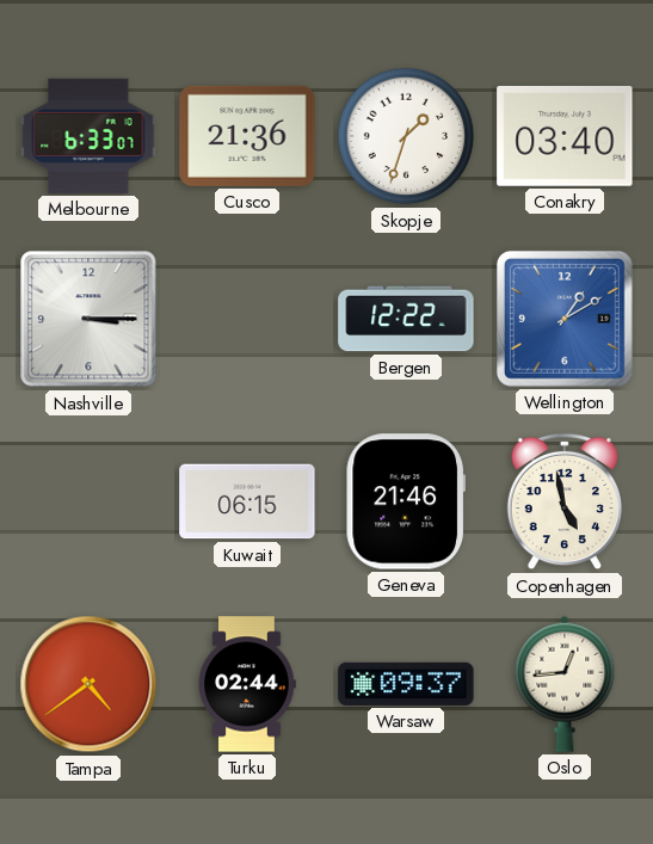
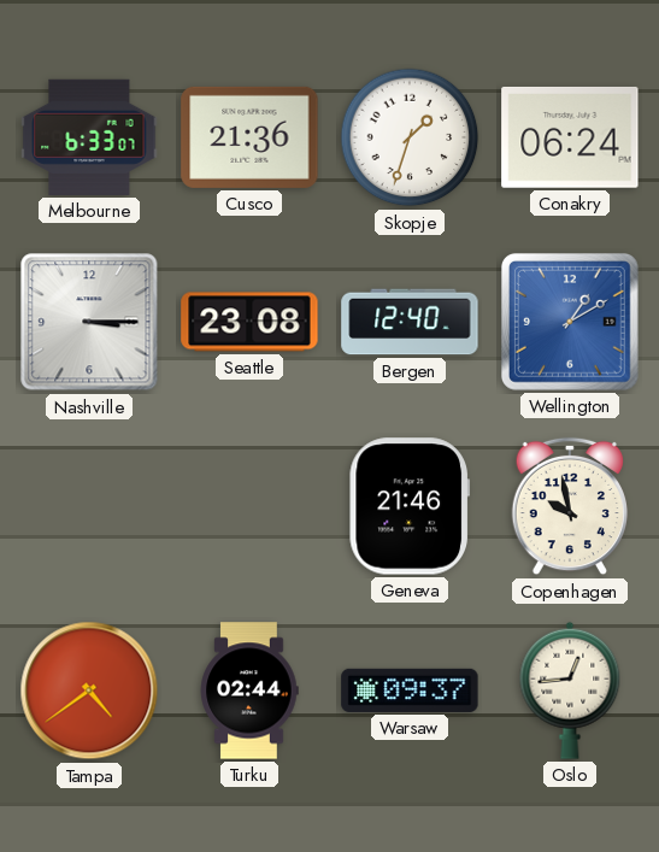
Conakry: 03:40 -> 06:24 (570, 137)
Seattle: none -> 23:08 (249, 322)
Bergen: 12:22 -> 12:40 (410, 322)
Kuwait: 06:15 -> none (247, 501)
Copenhagen: 4:58 -> 9:58 (570, 506)
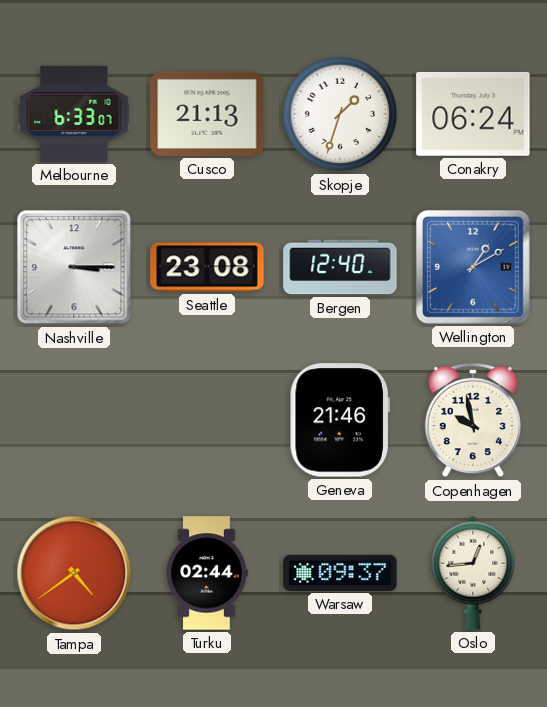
Cusco: 21:36 -> 21:13 (207, 114)
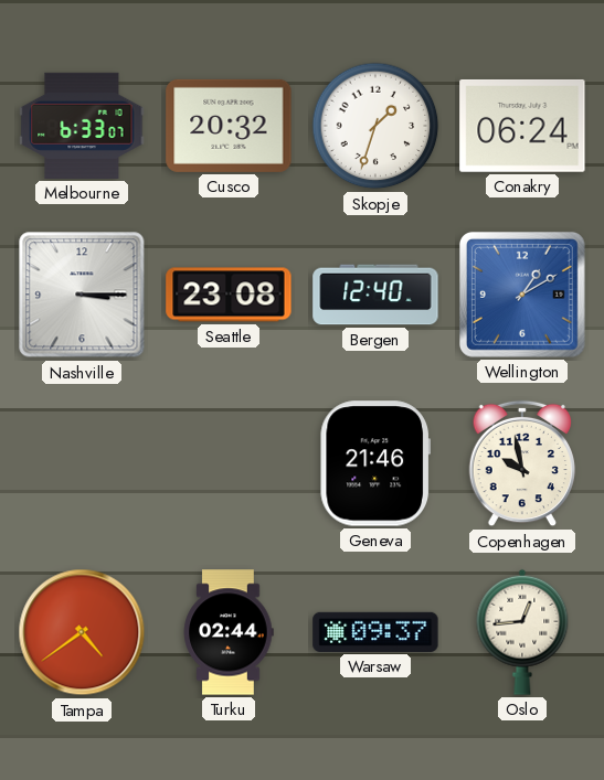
Cusco: 21:13 -> 20:32 (229, 126)
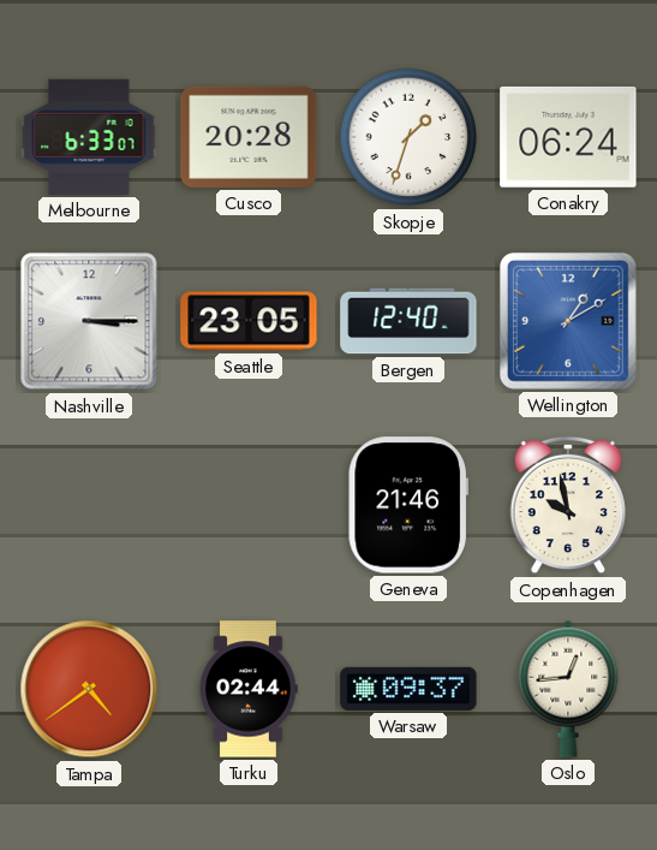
Cusco: 20:32 -> 20:28 (249, 137)
Seattle: 23:08 -> 23:05 (249, 321)
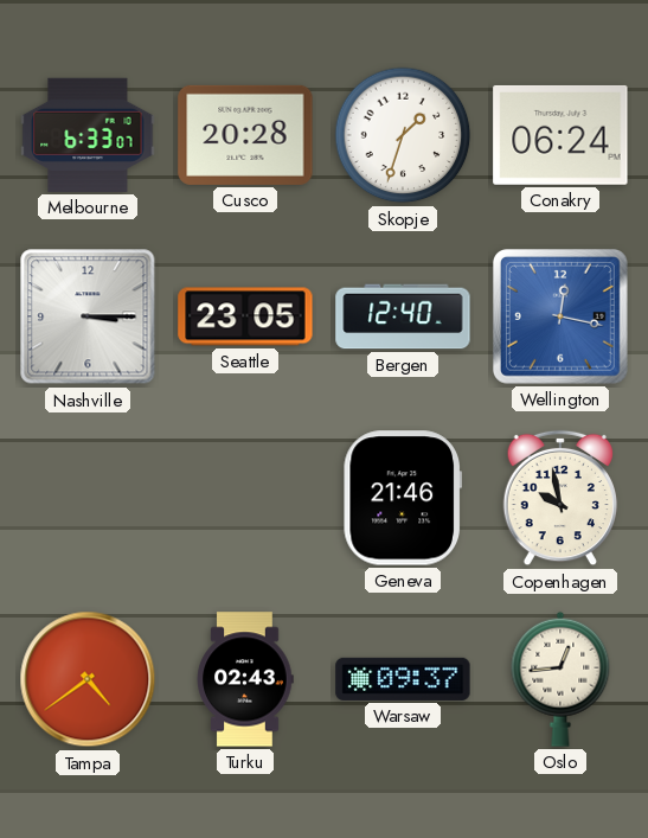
Wellington: 1:10 -> 12:17 (560, 316)
Turku: 02:44 -> 02:43 (245, 679)
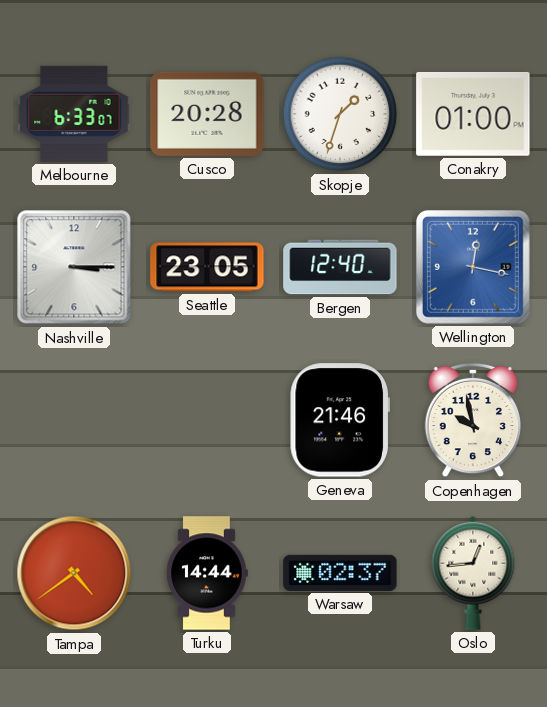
Conakry: 06:24 -> 01:00 (473, 114)
Turku: 02:43 -> 14:44 (207, 573)
Warsaw: 09:37 -> 02:37 (340, 573)
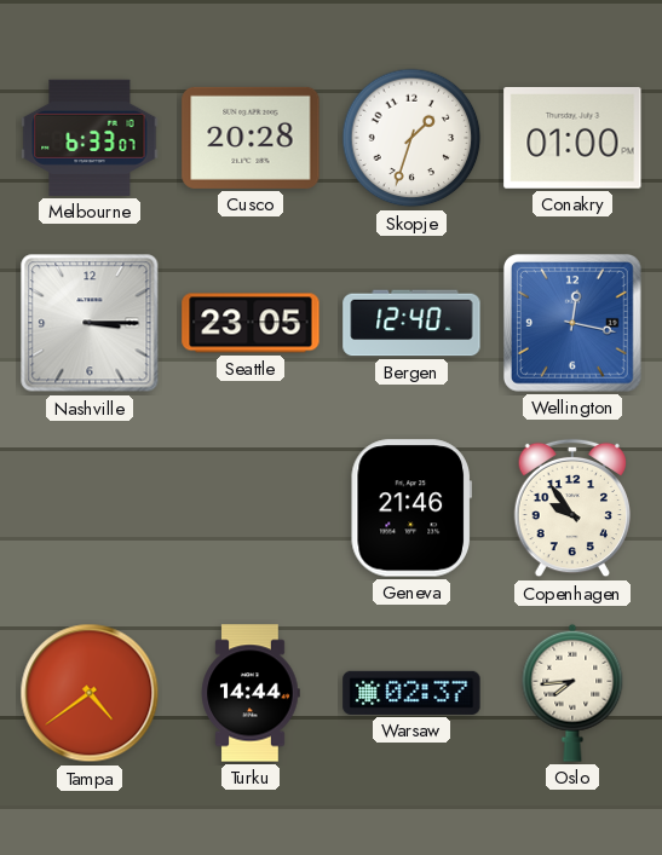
Copenhagen: 9:58 -> 9:54 (572, 508)
Oslo: 12:44 -> 7:44 (572, 693)
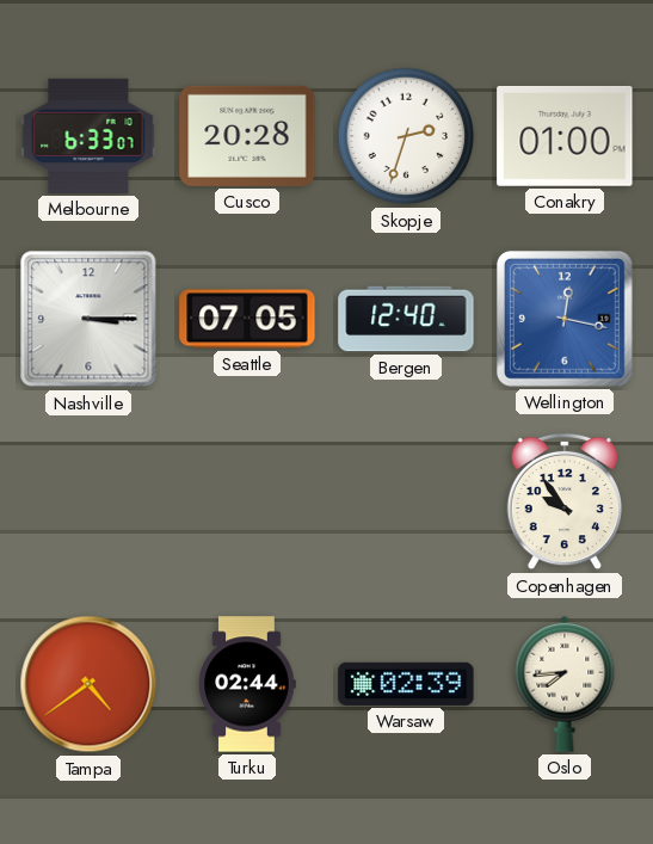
Skopje: 1:33 -> 2:33 (406, 136)
Seattle: 23:05 -> 07:05 (247, 319)
Geneva: 21:46 -> none (411, 508)
Turku: 14:44 -> 02:44 (247, 684)
Warsaw: 02:37 -> 02:39 (406, 684)
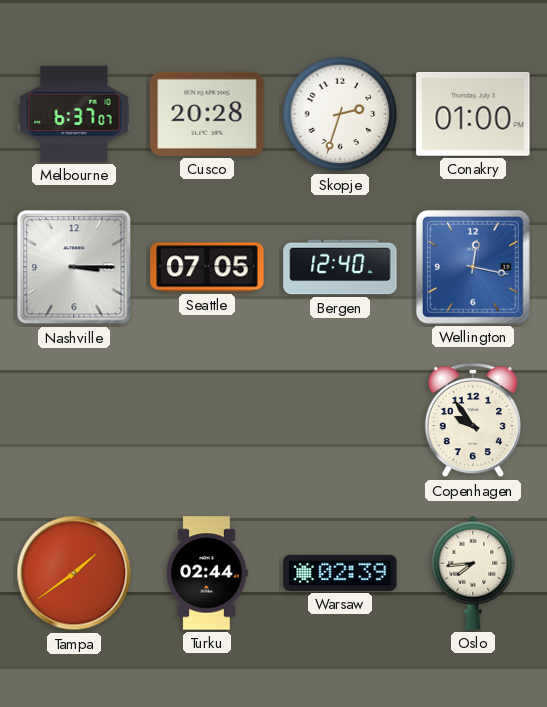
Melbourne: 6:33 -> 6:37 (74, 114)
Tampa: 4:39 -> 1:39 (74, 573)
